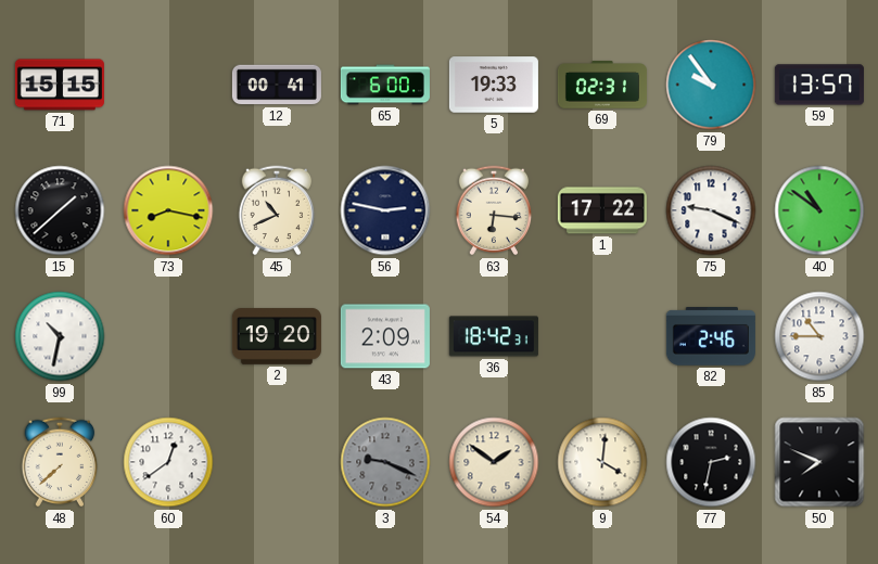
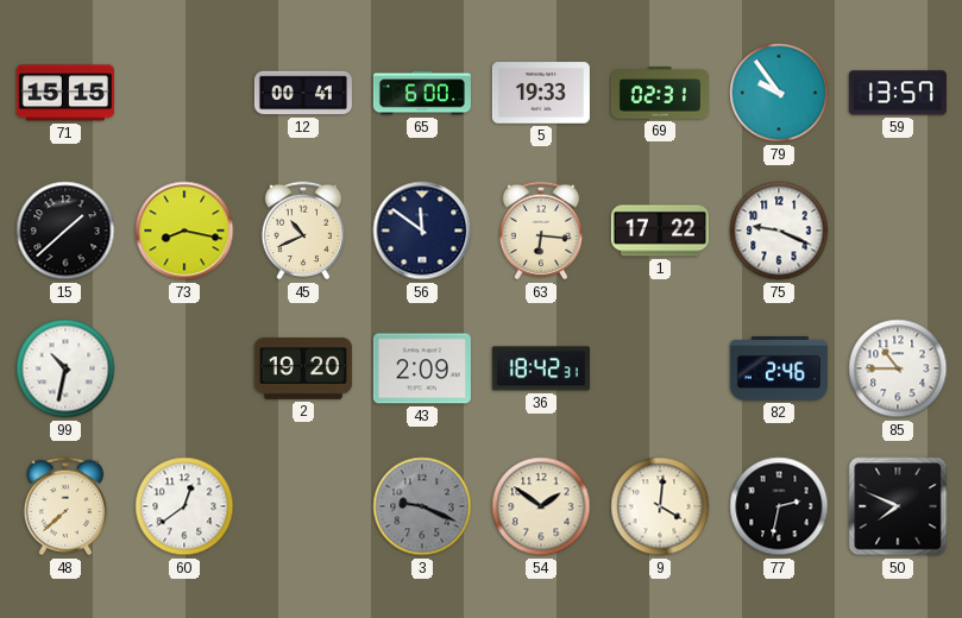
56: 2:47 -> 11:51 (422, 231)
40: 10:51 -> none (819, 210)
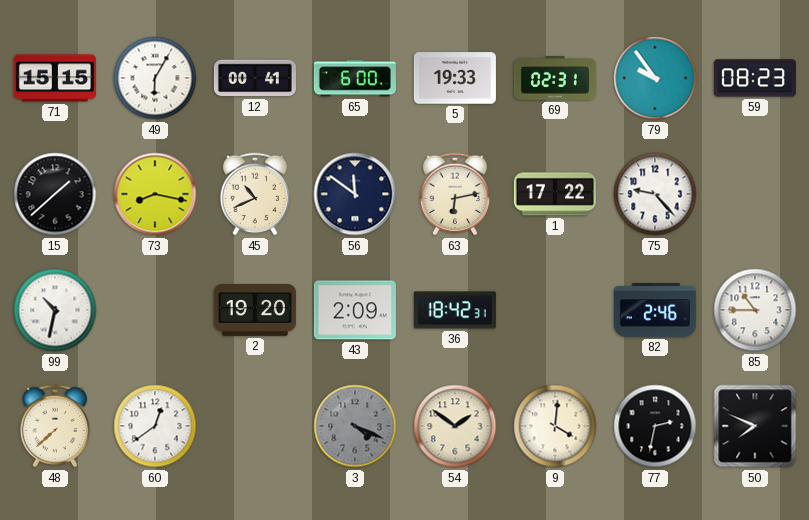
49: none -> 6:05 (155, 78)
59: 13:57 -> 08:23 (755, 78)
63: 6:16 -> 6:13 (455, 194)
75: 9:19 -> 9:23 (655, 194)
3: 9:19 -> 4:19 (355, 426)
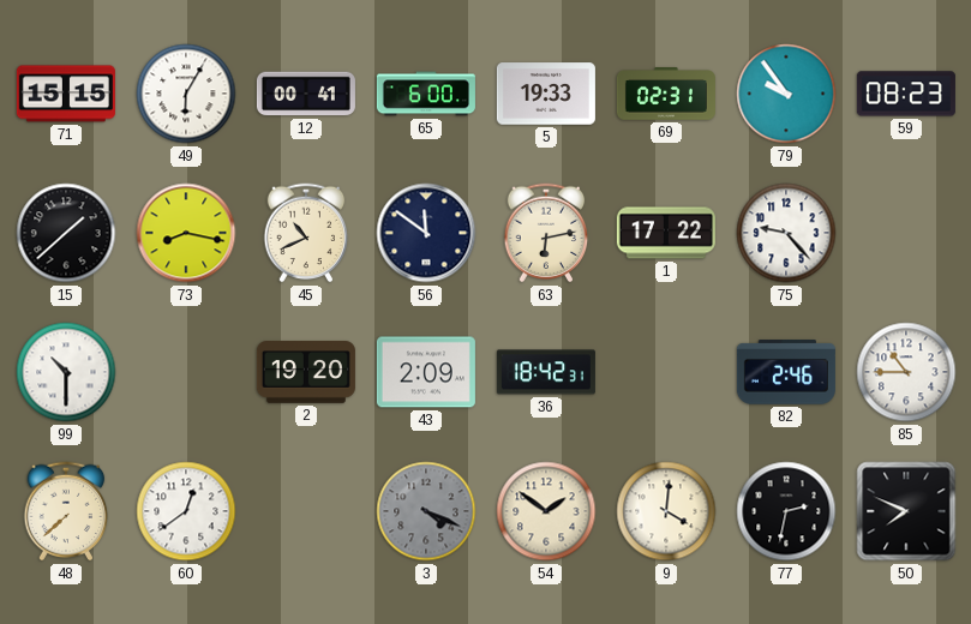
99: 10:32 -> 10:30 (66, 372)
